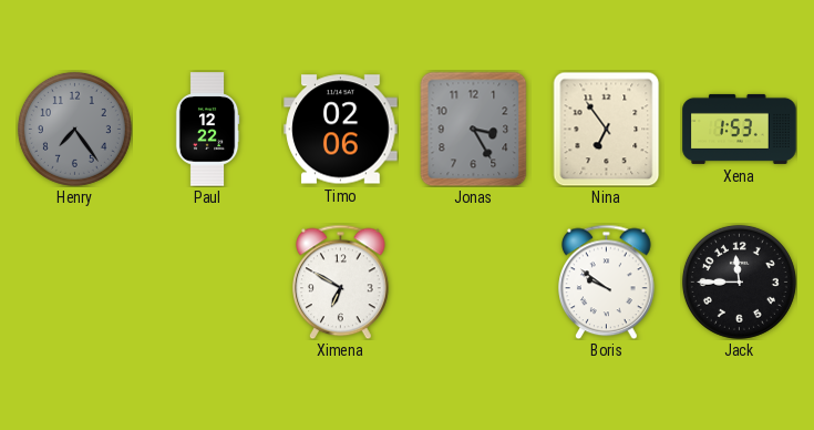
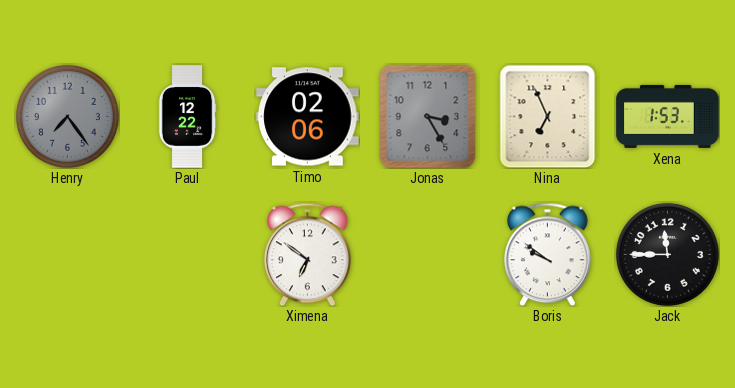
Nina: 6:54 -> 6:56 (548, 116)
Ximena: 6:50 -> 6:51 (308, 254)
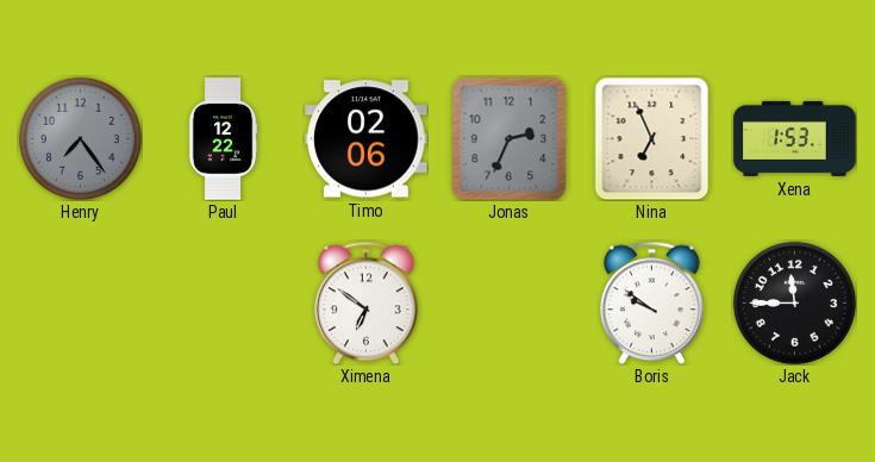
Jonas: 3:25 -> 2:34 (510, 138)
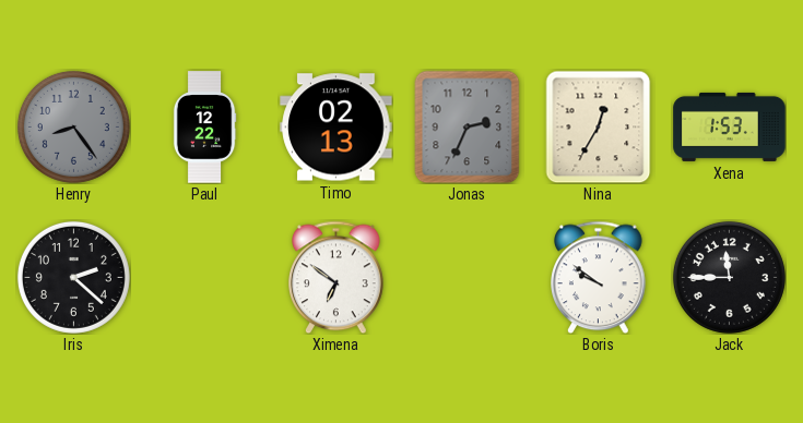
Henry: 7:24 -> 8:24 (73, 126)
Timo: 02:06 -> 02:13 (336, 128)
Nina: 6:56 -> 12:35 (599, 126)
Iris: none -> 2:22 (73, 277)
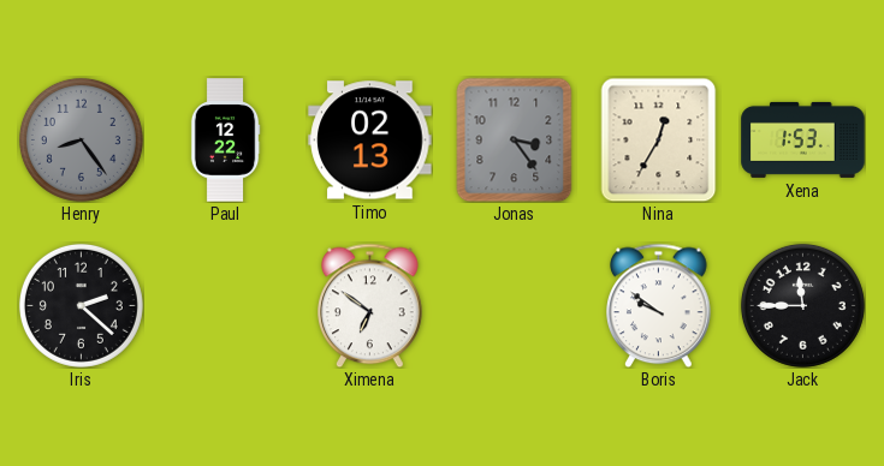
Jonas: 2:34 -> 3:24 (515, 139)
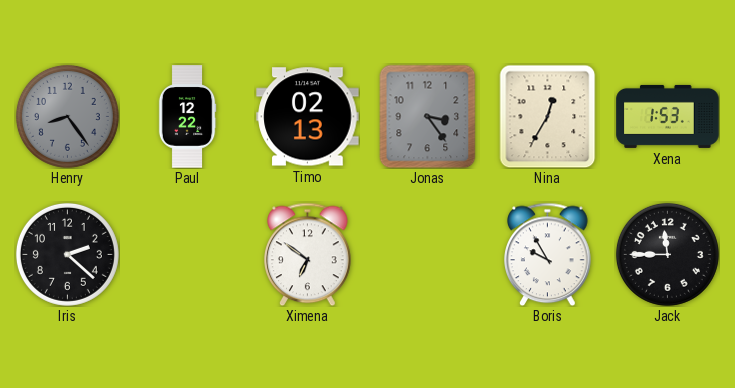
Boris: 9:51 -> 9:55 (548, 254)
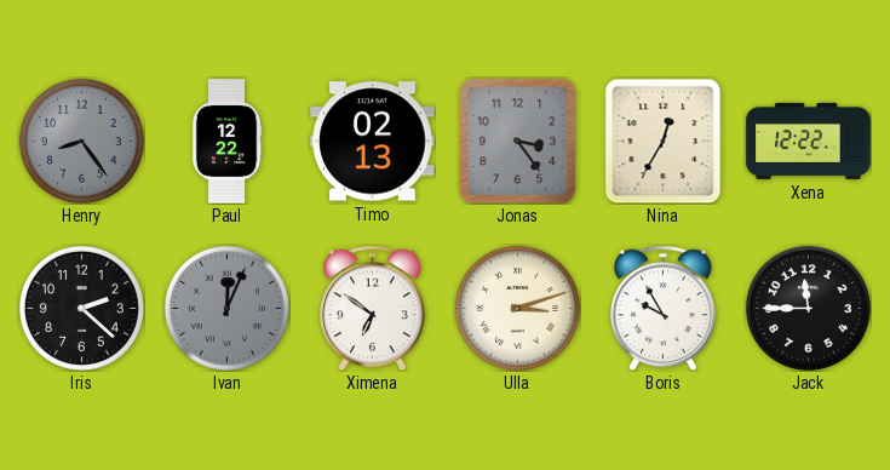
Xena: 1:53 -> 12:22 (809, 141)
Ivan: none -> 12:04 (226, 308)
Ulla: none -> 3:12 (517, 308)
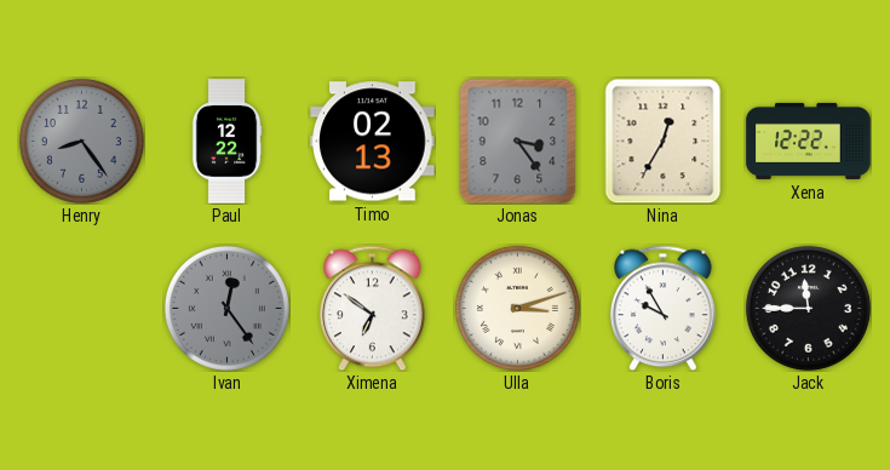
Iris: 2:22 -> none (81, 308)
Ivan: 12:04 -> 12:24 (226, 308)
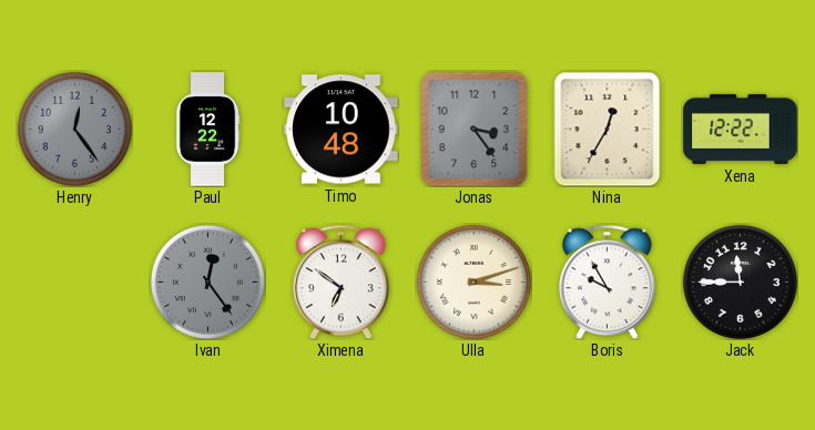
Henry: 8:24 -> 12:24 (74, 129)
Timo: 02:13 -> 10:48 (342, 130)
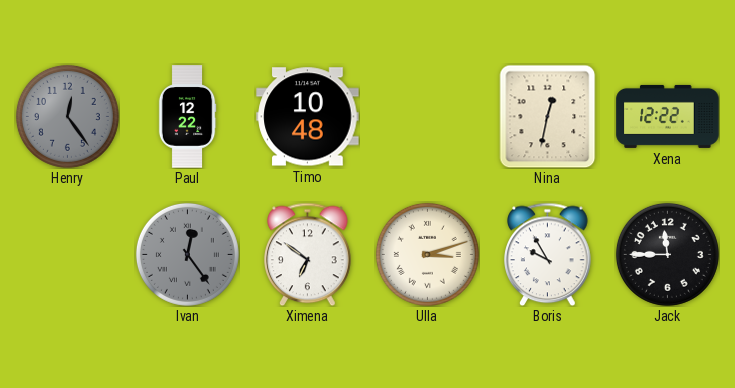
Jonas: 3:24 -> none (475, 129)
Nina: 12:35 -> 12:32 (548, 116)
